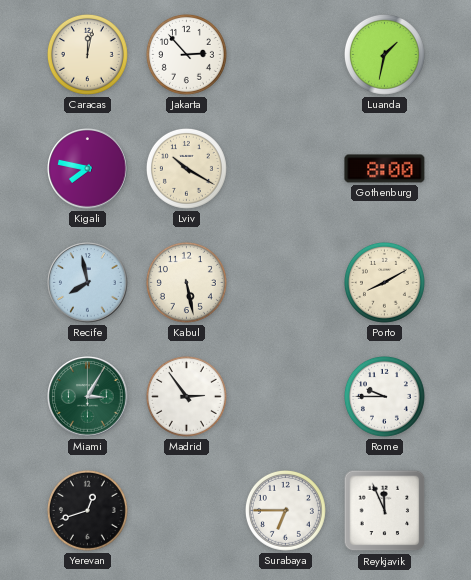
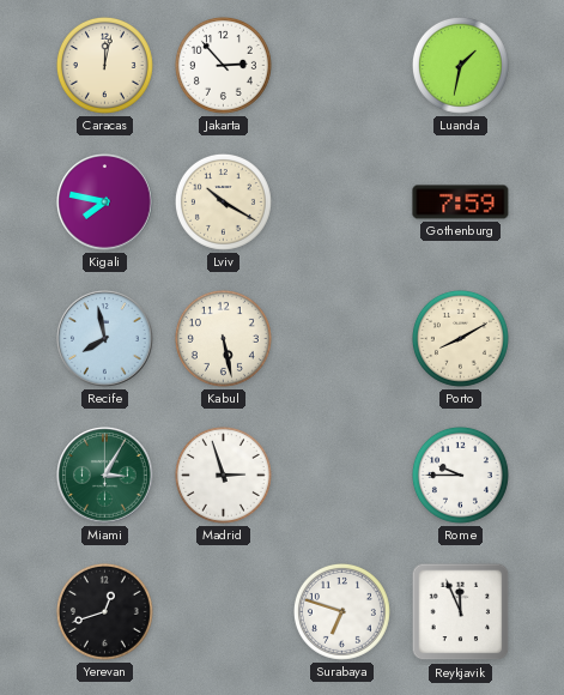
Gothenburg: 8:00 -> 7:59 (461, 203)
Madrid: 2:54 -> 2:57 (223, 475)
Surabaya: 6:45 -> 6:48 (341, 611)
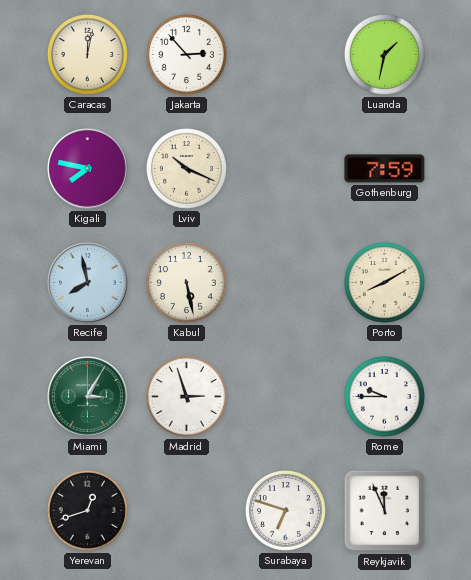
Lviv: 10:20 -> 10:19 (186, 168)
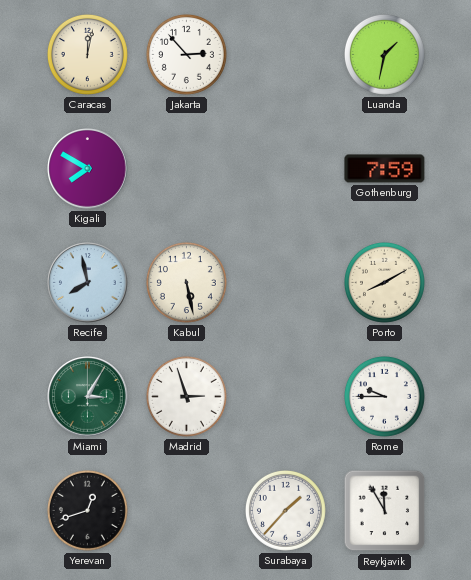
Kigali: 7:47 -> 7:50 (88, 169)
Lviv: 10:19 -> none (186, 168)
Surabaya: 6:48 -> 1:37 (285, 510)
Reykjavik: 11:56 -> 11:55 (385, 511)
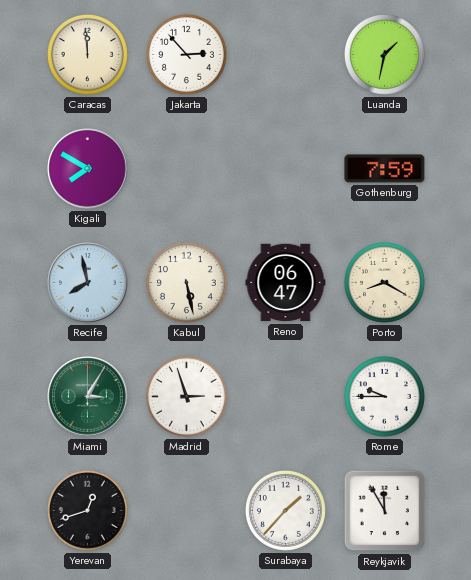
Caracas: 12:02 -> 11:59 (87, 54)
Reno: none -> 06:47 (286, 283)
Porto: 8:10 -> 8:20 (384, 282)
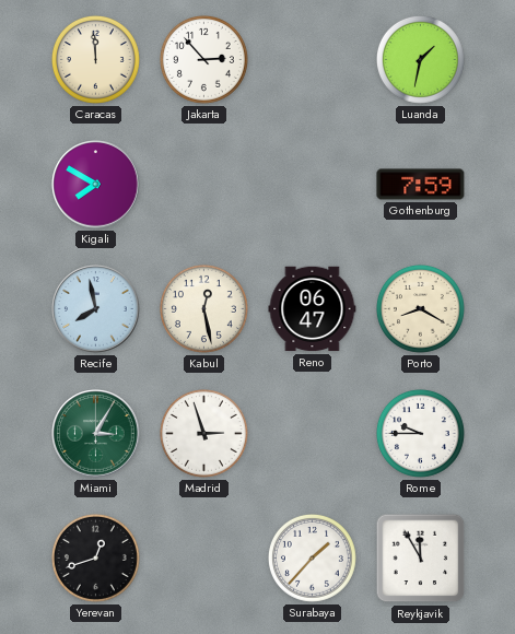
Kabul: 5:28 -> 12:28 (203, 308)
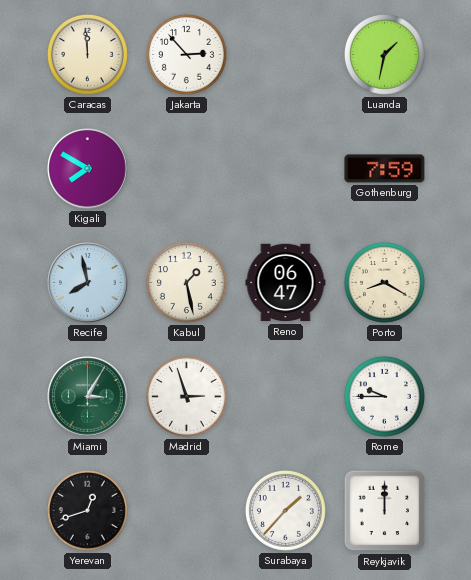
Kabul: 12:28 -> 1:28 (186, 282)
Reykjavik: 11:55 -> 12:00 (385, 511)
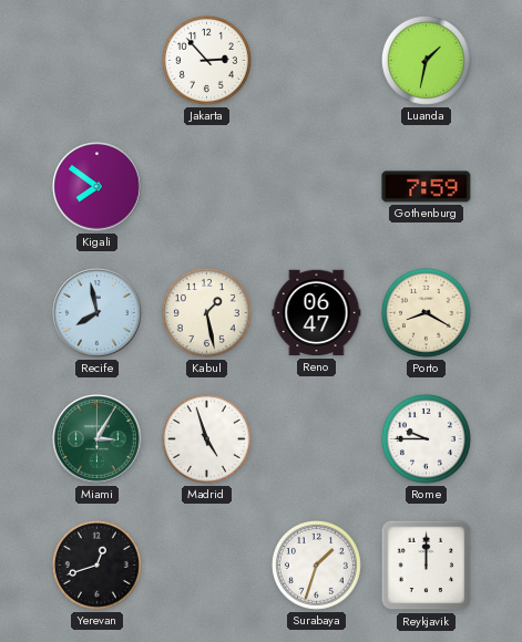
Caracas: 11:59 -> none (87, 54)
Kigali: 7:50 -> 7:51 (98, 187)
Madrid: 2:57 -> 4:57 (206, 438)
Surabaya: 1:37 -> 1:33 (316, 565)
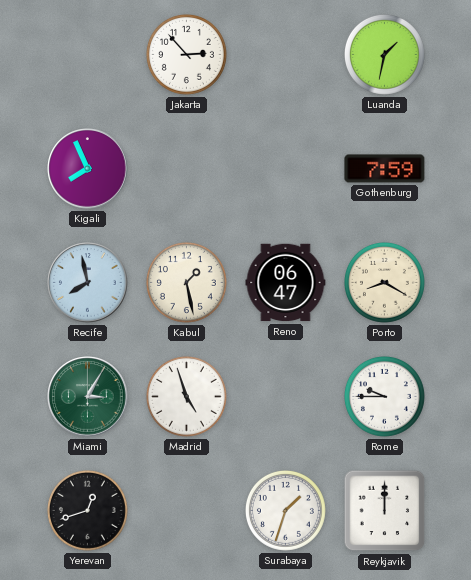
Kigali: 7:51 -> 7:56 (88, 169)
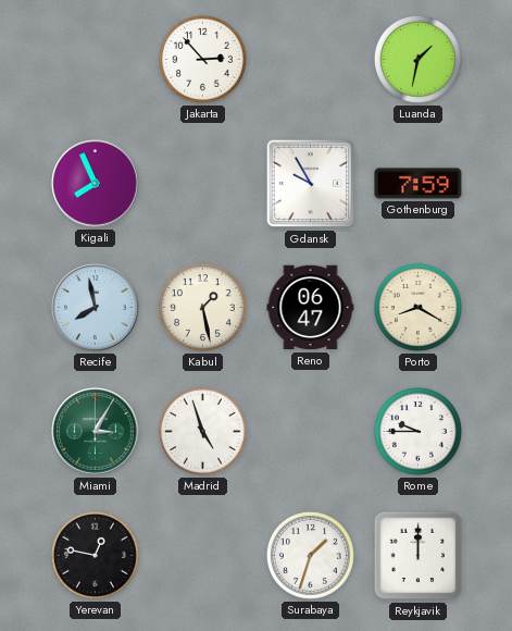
Gdansk: none -> 9:55 (311, 184)
Yerevan: 12:42 -> 12:47 (95, 555)
